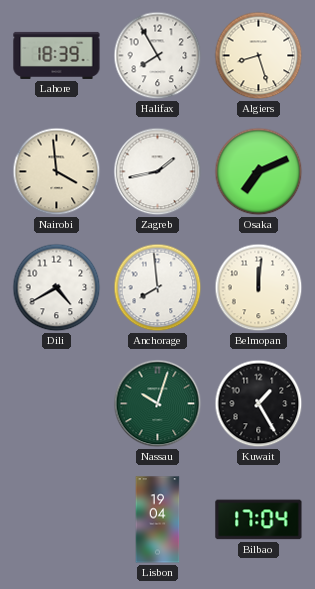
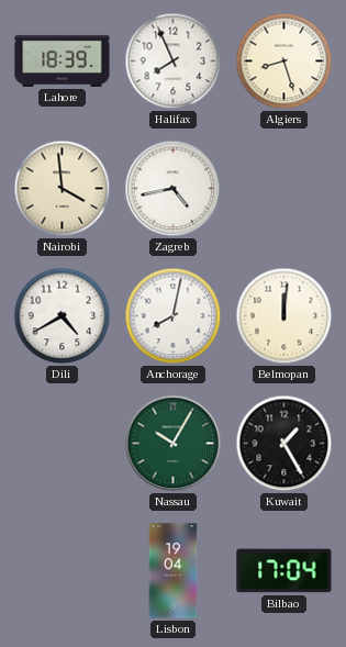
Halifax: 7:55 -> 7:56 (174, 62)
Zagreb: 1:43 -> 4:43 (174, 189)
Osaka: 7:11 -> none (259, 172)
Anchorage: 7:59 -> 8:02 (174, 316)
Nassau: 10:03 -> 10:05 (174, 444)
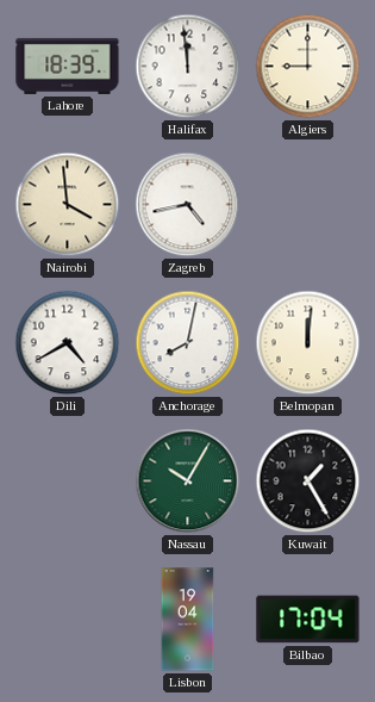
Halifax: 7:56 -> 11:59 (188, 67)
Algiers: 8:27 -> 9:00 (308, 67)
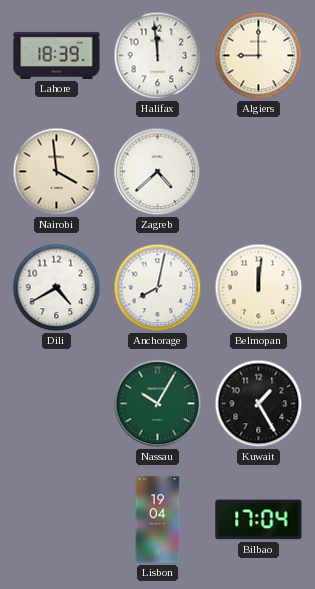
Zagreb: 4:43 -> 4:38 (158, 172)
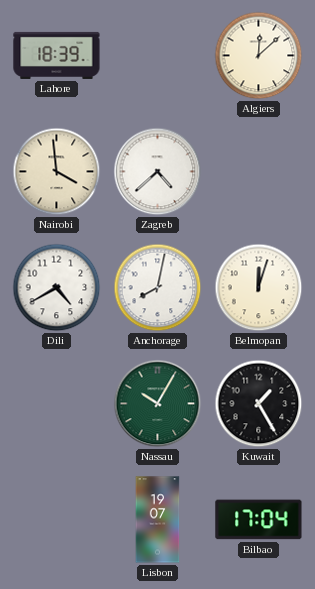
Halifax: 11:59 -> none (158, 56)
Algiers: 9:00 -> 12:08 (259, 56)
Belmopan: 12:01 -> 12:03 (259, 288)
Lisbon: 19:04 -> 19:07 (158, 520)
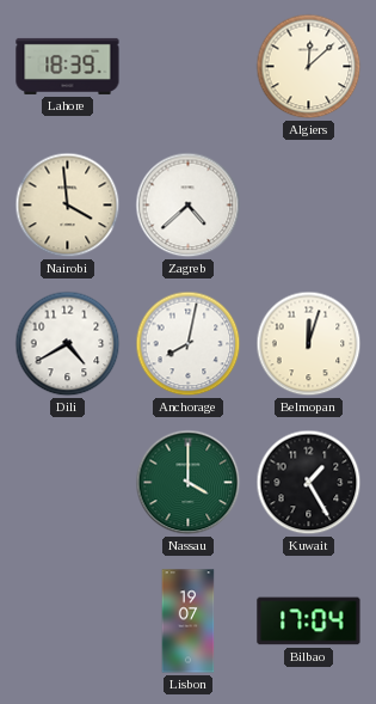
Nassau: 10:05 -> 4:00 (189, 483)
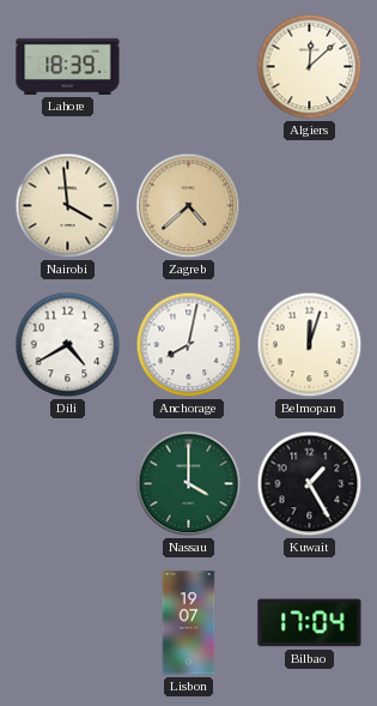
Zagreb dial: white -> champagne (189, 206)
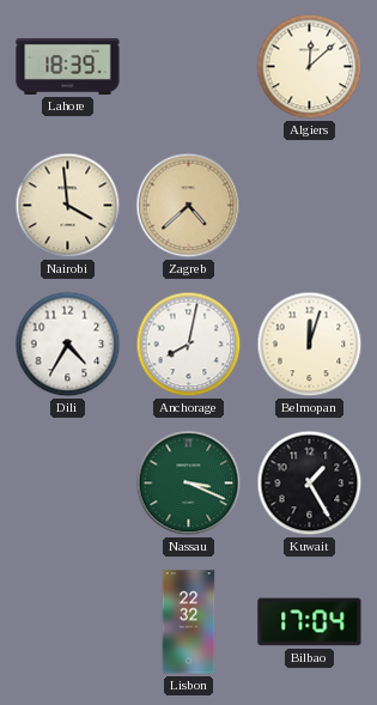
Dili: 4:40 -> 4:35 (68, 345)
Nassau: 4:00 -> 3:19 (189, 484)
Lisbon: 19:07 -> 22:32 (189, 622)
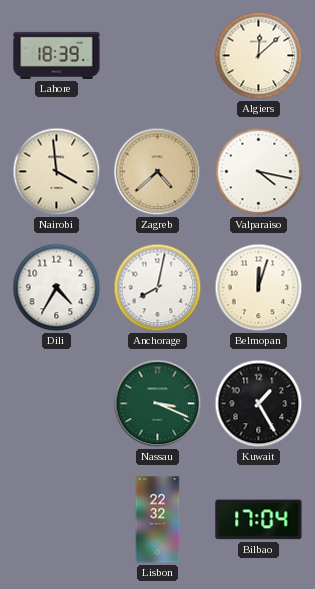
Valparaiso: none -> 4:17 (259, 172)
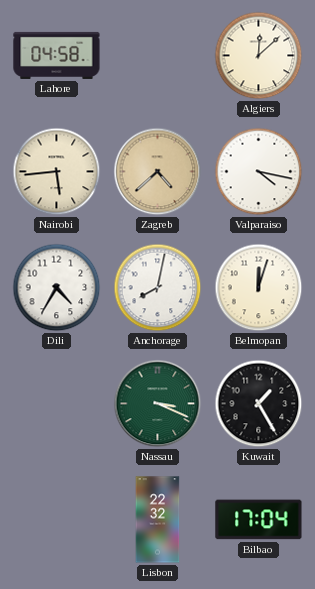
Lahore: 18:39 -> 04:58 (57, 55)
Nairobi: 3:59 -> 5:44 (57, 172)
